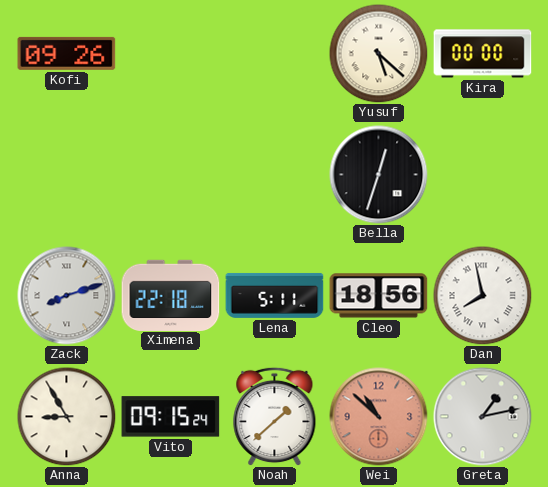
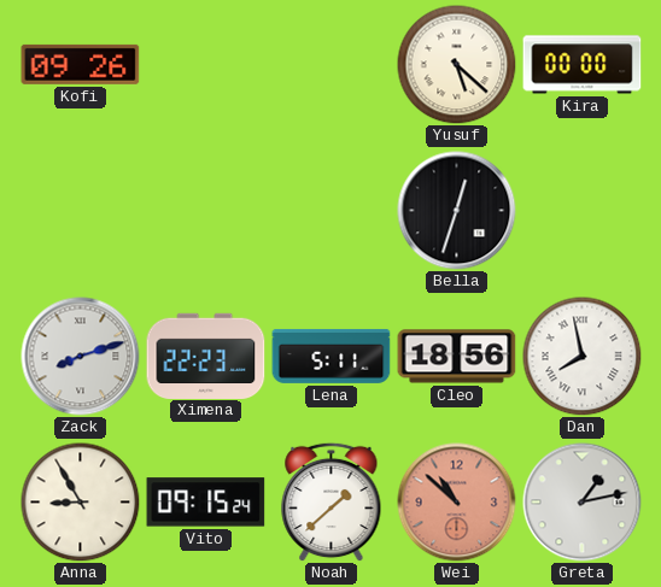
Ximena: 22:18 -> 22:23 (206, 356)
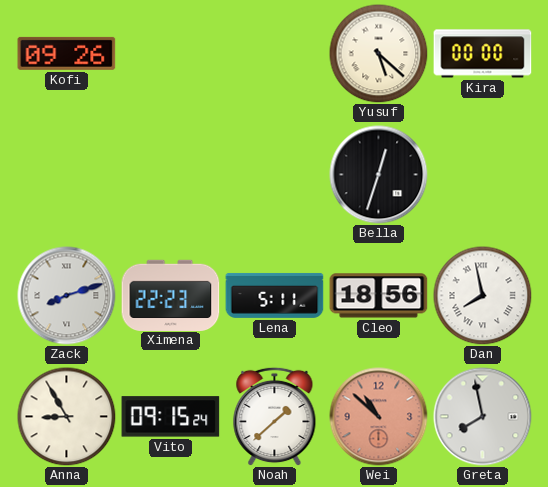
Greta: 1:13 -> 7:58 (483, 417)
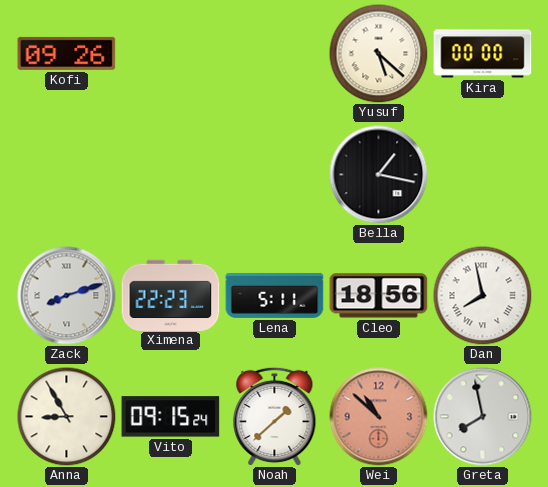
Bella: 12:33 -> 1:17 (379, 175)
